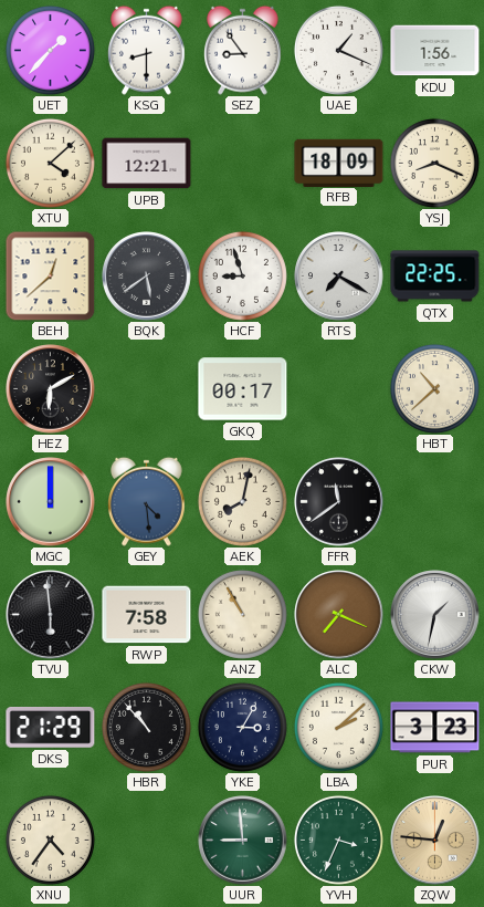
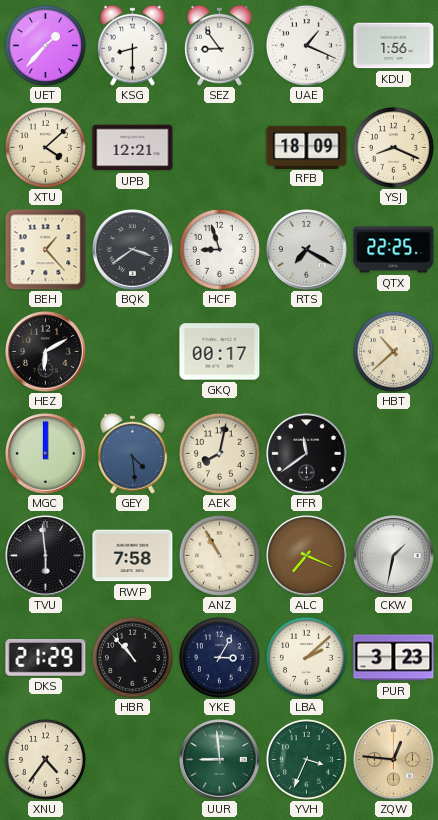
BEH: 12:38 -> 1:23 (45, 249)
BQK: 5:39 -> 3:39 (133, 250)
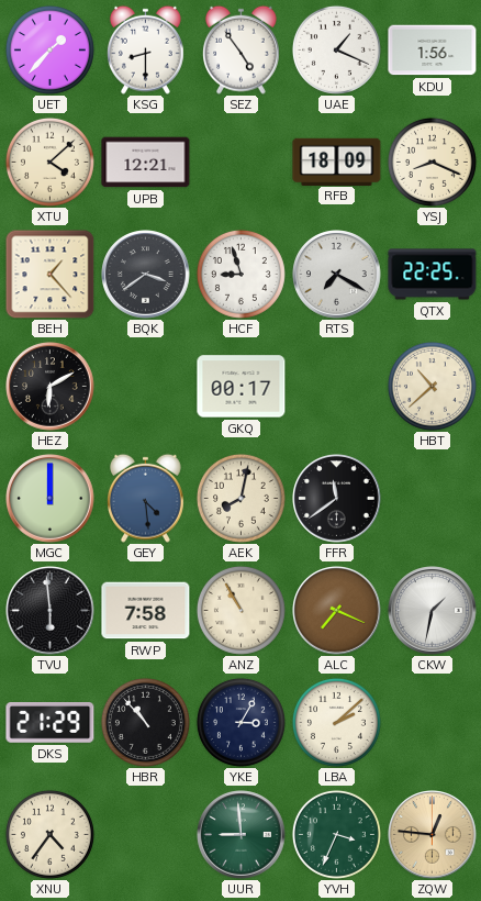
SEZ: 8:54 -> 4:54 (242, 49)
PUR: 3:23 -> none (394, 658)
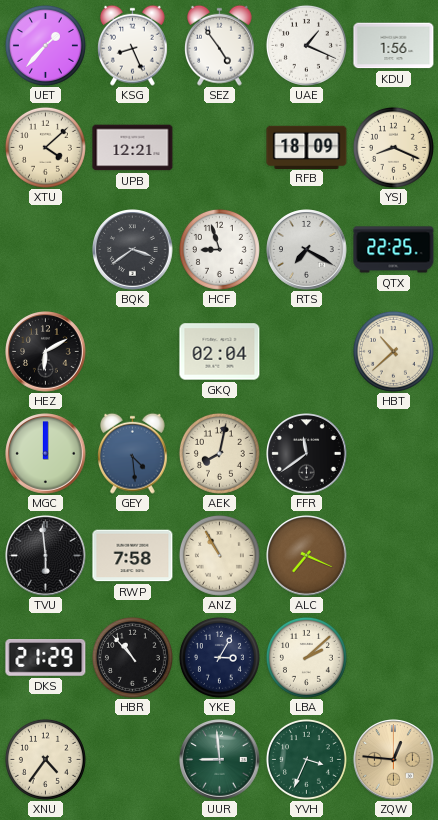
KSG: 8:30 -> 8:26 (133, 45)
BEH: 1:23 -> none (49, 274)
GKQ: 00:17 -> 02:04 (220, 352)
CKW: 1:32 -> none (433, 611)
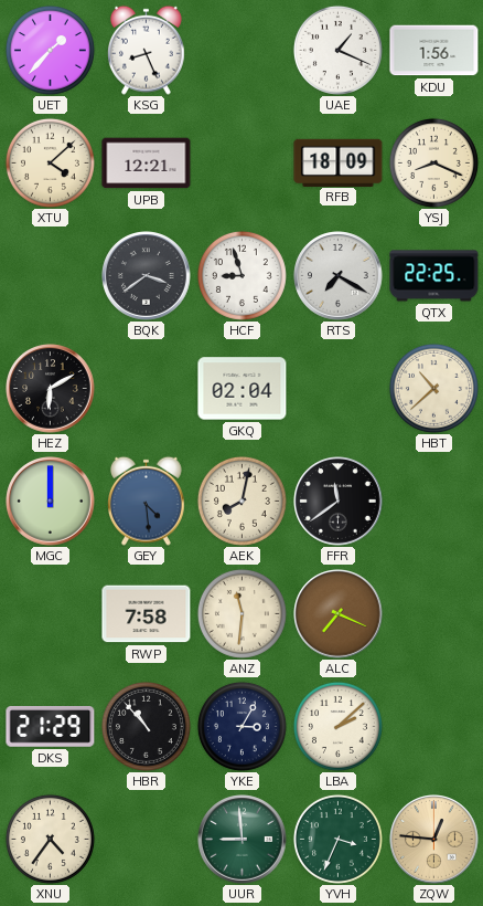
SEZ: 4:54 -> none (220, 45)
TVU: 5:59 -> none (46, 556)
ANZ: 10:55 -> 11:31 (241, 613)
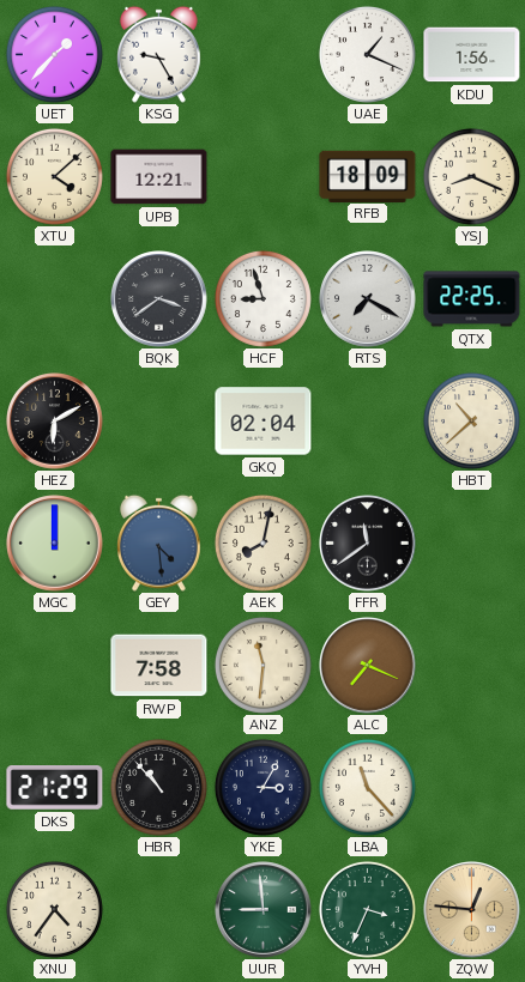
KSG: 8:26 -> 9:25 (159, 54)
LBA: 2:08 -> 11:23 (367, 787)
